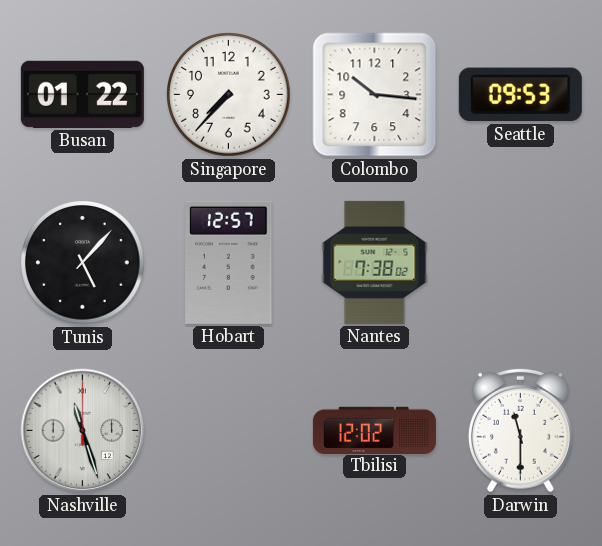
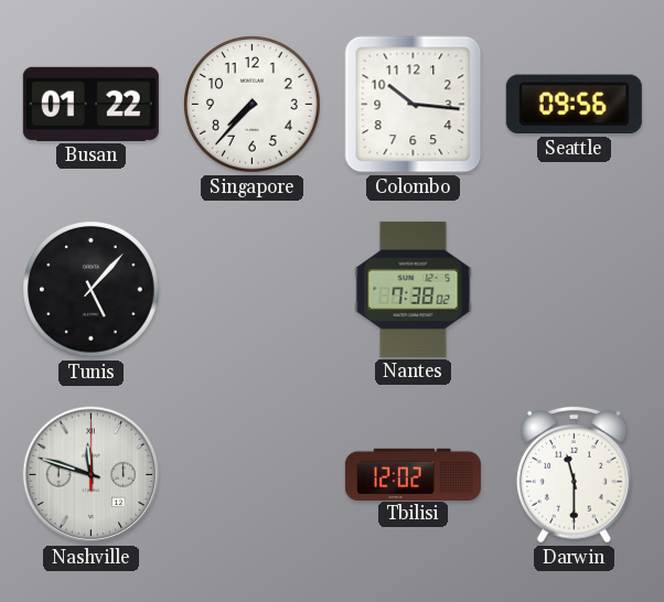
Seattle: 09:53 -> 09:56 (574, 105)
Hobart: 12:57 -> none (229, 262)
Nashville: 11:27 -> 11:48 (92, 475)
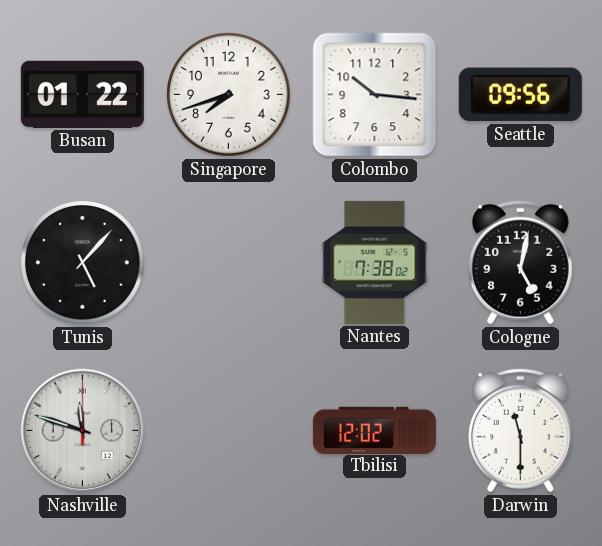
Singapore: 7:37 -> 7:42 (229, 95)
Cologne: none -> 5:02 (520, 262)
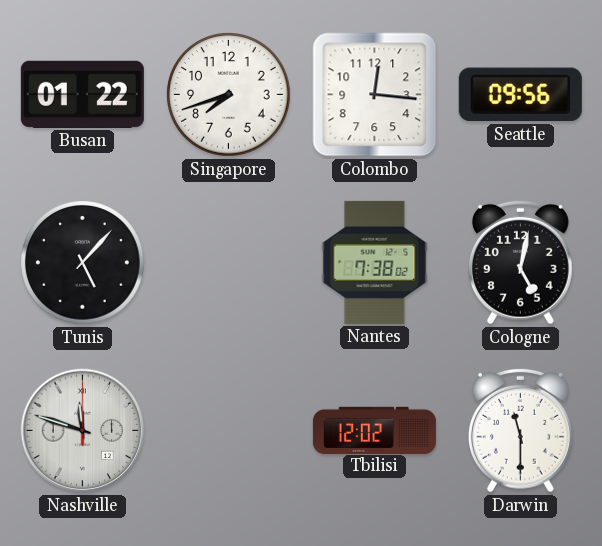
Colombo: 10:16 -> 12:16 (375, 95)
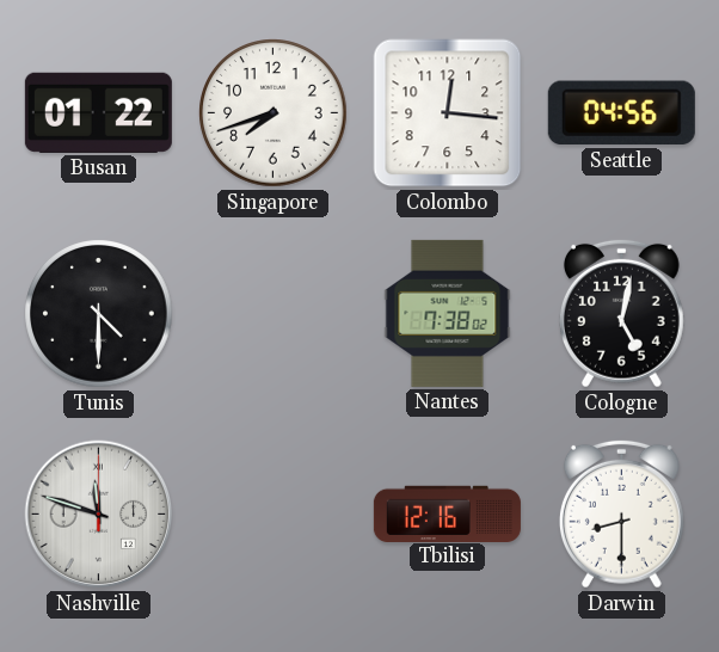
Seattle: 09:56 -> 04:56 (621, 113)
Tunis: 5:07 -> 4:30 (99, 314)
Tbilisi: 12:02 -> 12:16 (447, 513)
Darwin: 11:30 -> 8:30 (621, 513)
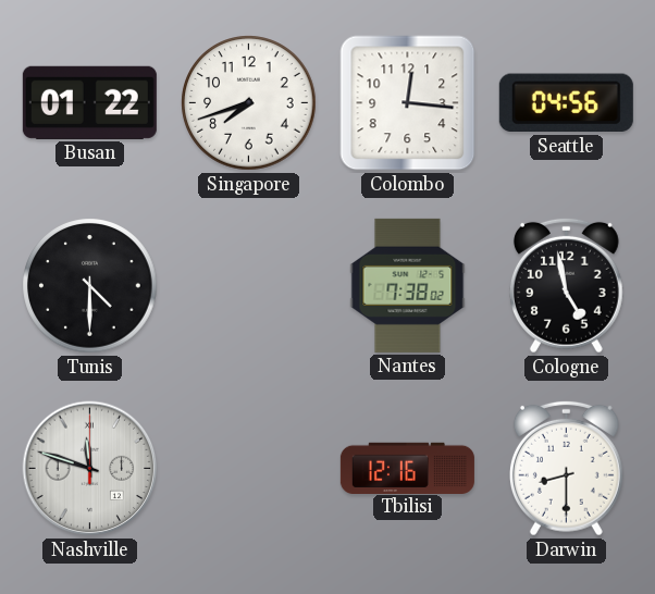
Cologne: 5:02 -> 4:58 (566, 285)
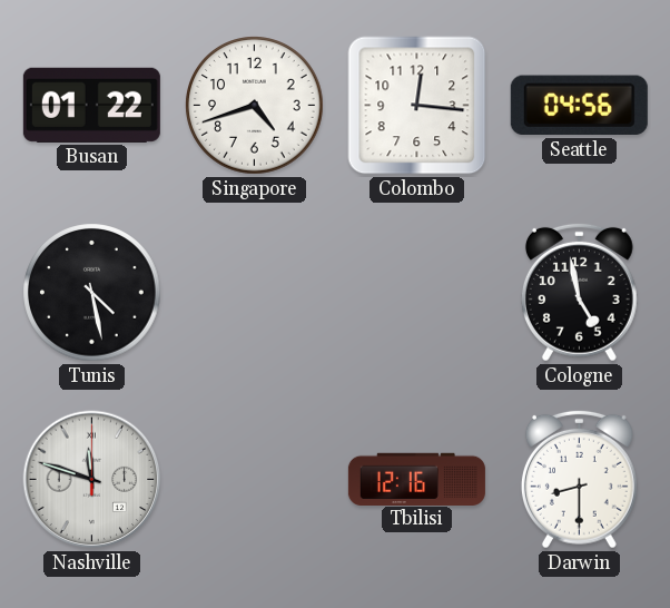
Singapore: 7:42 -> 4:42 (255, 106)
Tunis: 4:30 -> 4:28 (92, 293)
Nantes: 7:38 -> none (408, 285)
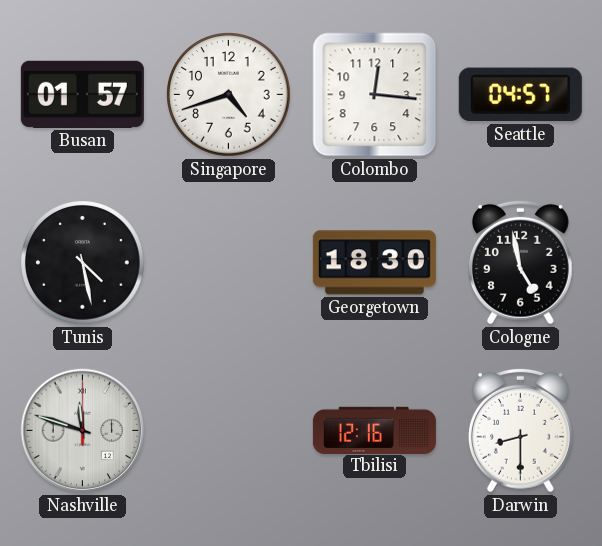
Busan: 01:22 -> 01:57 (82, 94)
Seattle: 04:56 -> 04:57 (520, 95)
Georgetown: none -> 18:30 (374, 263)
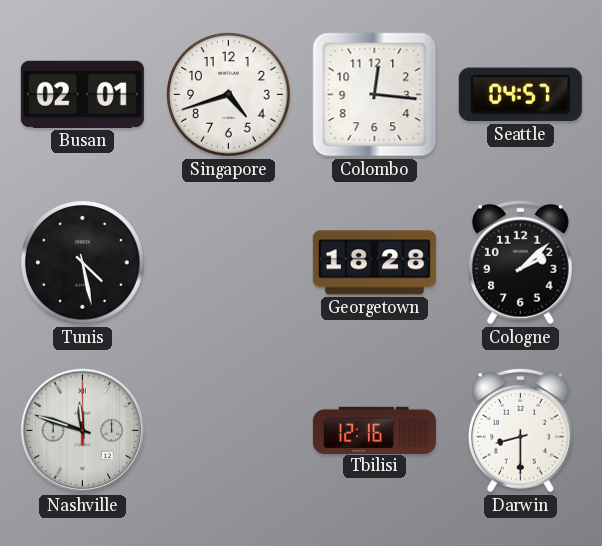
Busan: 01:57 -> 02:01 (82, 94)
Georgetown: 18:30 -> 18:28 (374, 263)
Cologne: 4:58 -> 2:08 (520, 262)
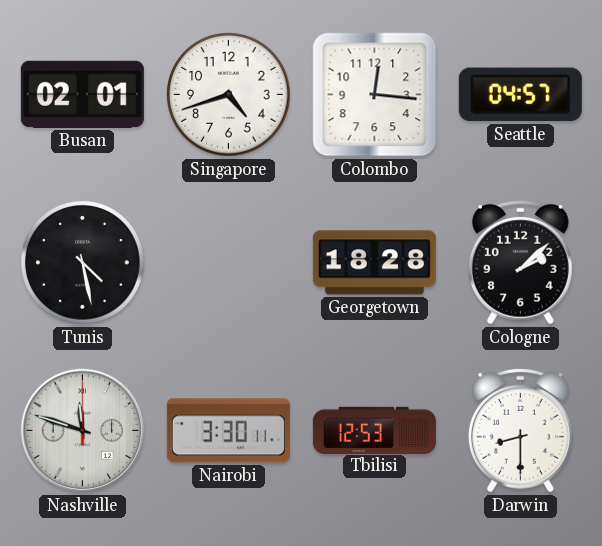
Nairobi: none -> 3:30 (228, 431)
Tbilisi: 12:16 -> 12:53 (374, 430)
